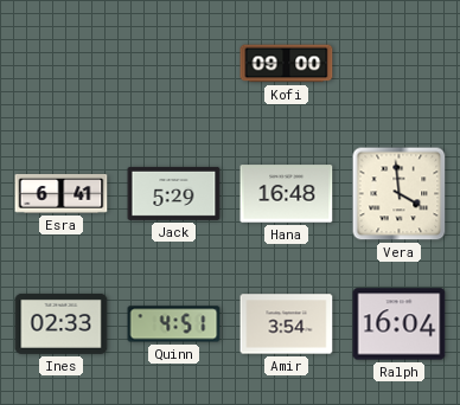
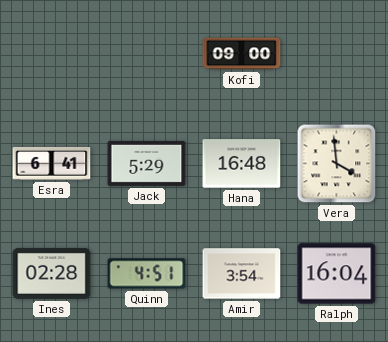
Ines: 02:33 -> 02:28 (52, 273)
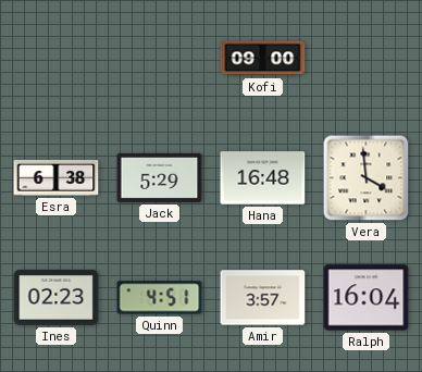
Esra: 6:41 -> 6:38 (57, 177)
Ines: 02:28 -> 02:23 (57, 297)
Amir: 3:54 -> 3:57 (263, 298)
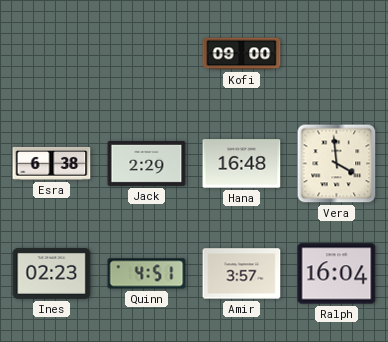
Jack: 5:29 -> 2:29 (147, 163)
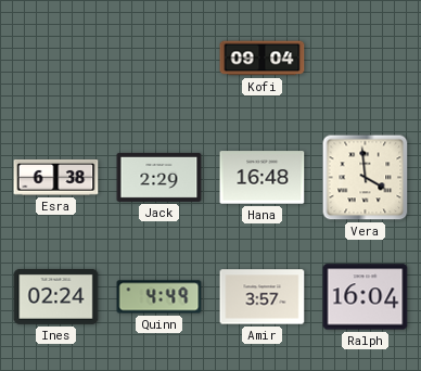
Kofi: 09:00 -> 09:04 (263, 59)
Ines: 02:23 -> 02:24 (56, 296)
Quinn: 4:51 -> 4:49 (160, 297)
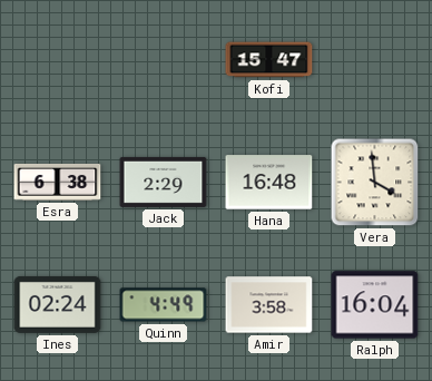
Kofi: 09:04 -> 15:47 (269, 60)
Amir: 3:57 -> 3:58 (269, 305)
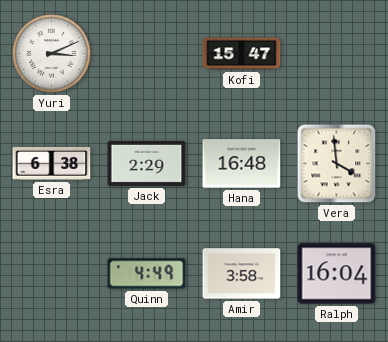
Yuri: none -> 3:11 (52, 54)
Ines: 02:24 -> none (58, 304)
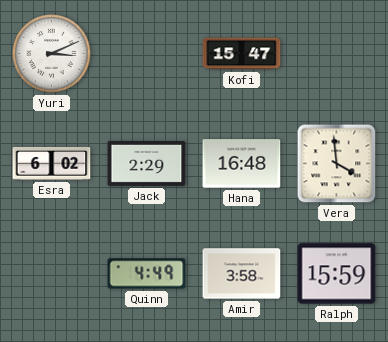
Esra: 6:38 -> 6:02 (52, 163)
Ralph: 16:04 -> 15:59 (337, 274)
